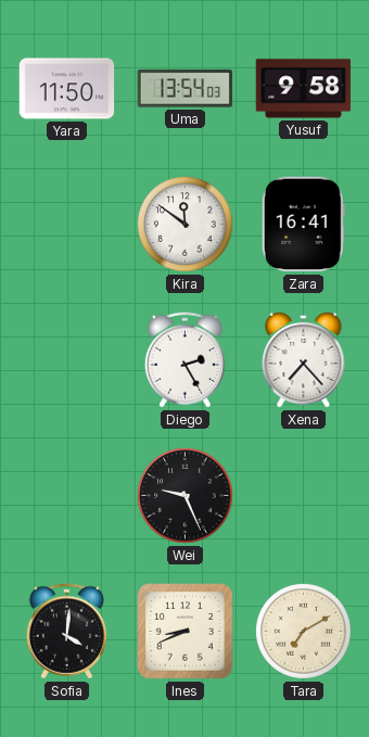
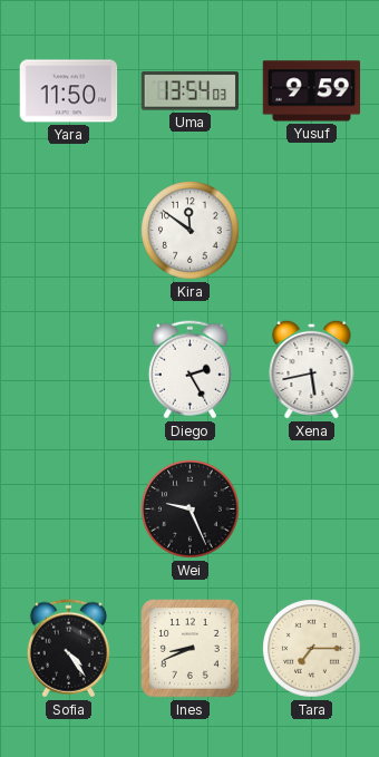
Yusuf: 9:58 -> 9:59 (312, 91)
Zara: 16:41 -> none (303, 225)
Xena: 7:23 -> 5:43 (312, 369)
Sofia: 4:01 -> 4:24 (68, 649)
Tara: 7:10 -> 7:15 (312, 649)
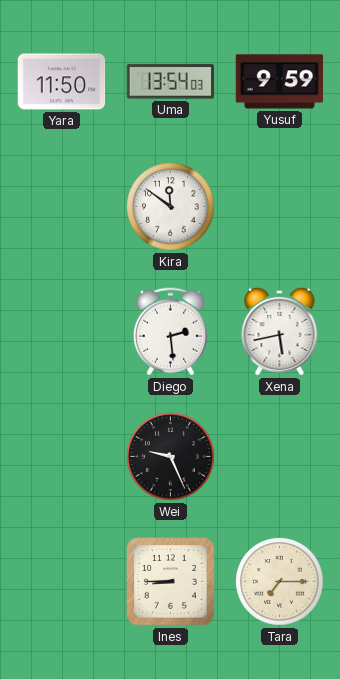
Diego: 2:25 -> 2:29 (170, 332)
Sofia: 4:24 -> none (68, 649)
Ines: 8:41 -> 8:45 (171, 582)
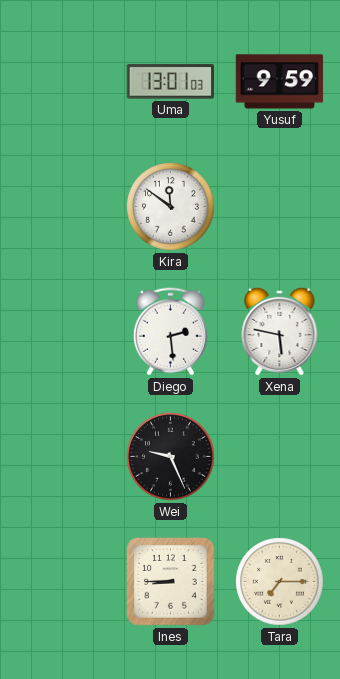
Yara: 11:50 -> none (62, 82)
Uma: 13:54 -> 13:01 (170, 82)
Xena: 5:43 -> 5:47 (280, 331)
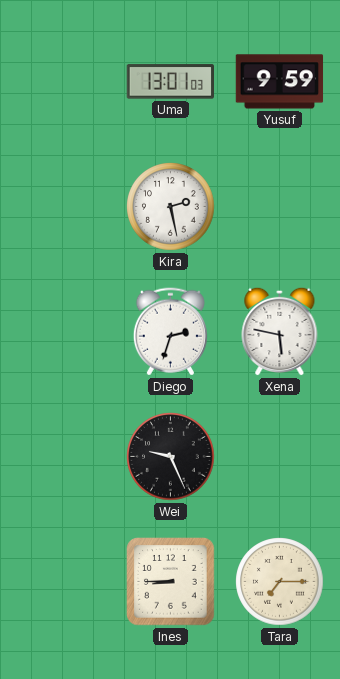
Kira: 11:51 -> 2:28 (171, 207)
Diego: 2:29 -> 2:33 (170, 332)
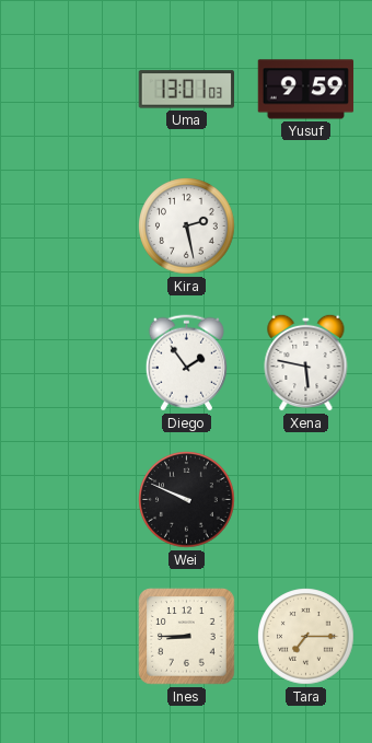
Diego: 2:33 -> 1:54 (186, 363)
Wei: 9:26 -> 9:49 (187, 500)
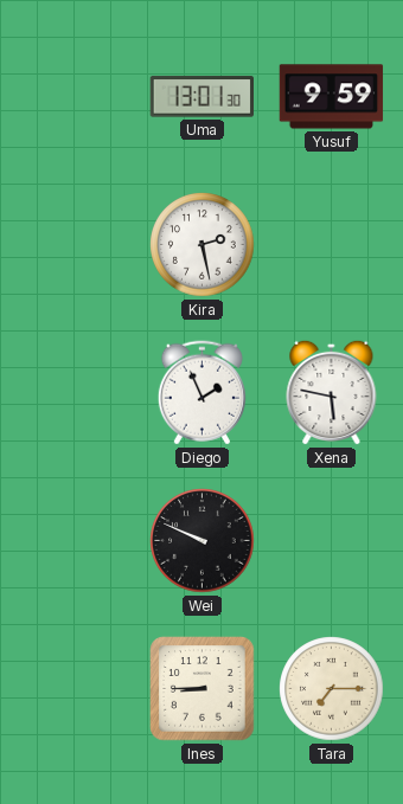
Uma: 13:01:03 -> 13:01:30 (201, 97)
Diego: 1:54 -> 1:56 (201, 393)
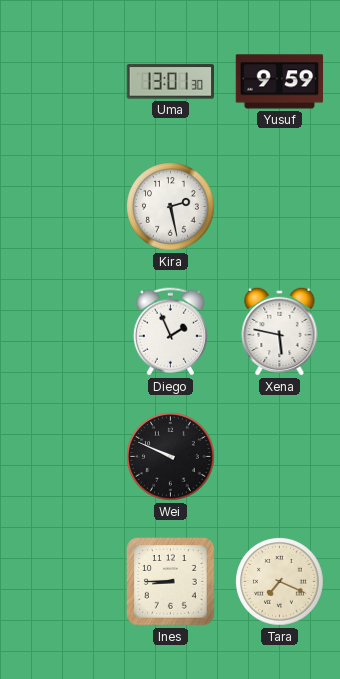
Tara: 7:15 -> 7:19 (280, 582)
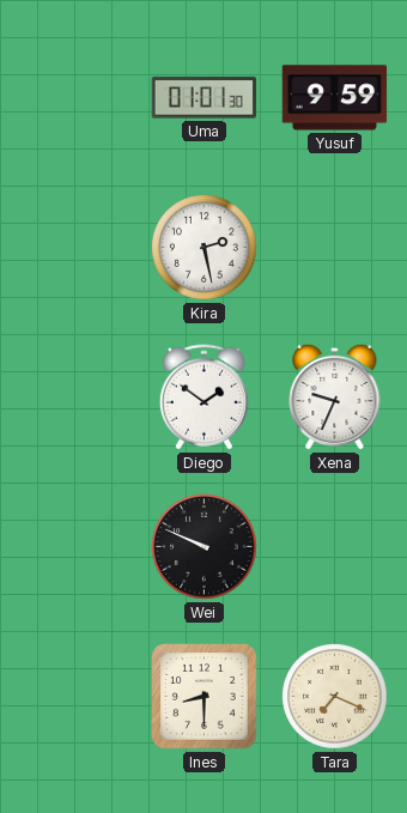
Uma: 13:01 -> 01:01 (203, 98)
Diego: 1:56 -> 1:51 (203, 398)
Xena: 5:47 -> 9:34 (335, 396)
Ines: 8:45 -> 8:30 (205, 697)
